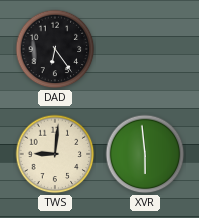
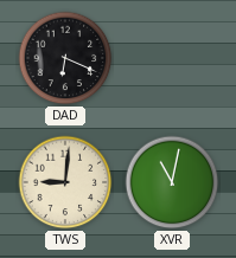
DAD: 6:24 -> 6:19 (65, 58)
XVR: 5:59 -> 11:02 (172, 182)
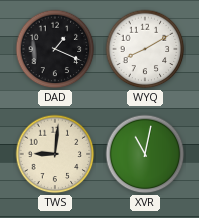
DAD: 6:19 -> 1:19 (55, 49)
WYQ: none -> 8:10 (145, 49)
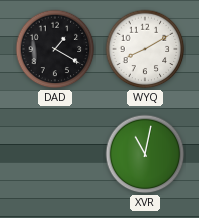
DAD: 1:19 -> 1:20 (55, 49)
TWS: 9:01 -> none (55, 154)
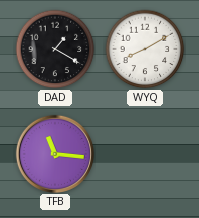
TFB: none -> 11:16 (54, 153)
XVR: 11:02 -> none (145, 154)
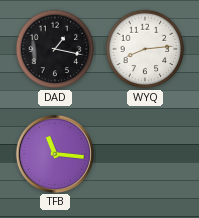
DAD: 1:20 -> 1:17 (55, 49)
WYQ: 8:10 -> 8:14 (145, 49)
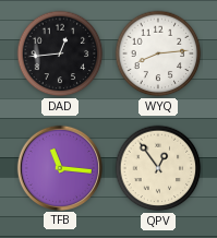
DAD: 1:17 -> 12:44 (60, 53)
QPV: none -> 12:54 (158, 168)
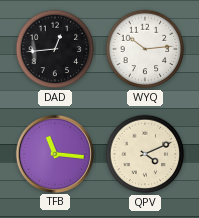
WYQ: 8:14 -> 10:14 (145, 49)
QPV: 12:54 -> 4:11 (145, 154)
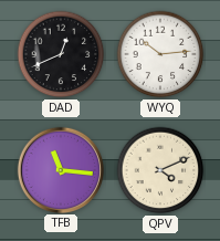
DAD: 12:44 -> 12:41 (61, 54)
